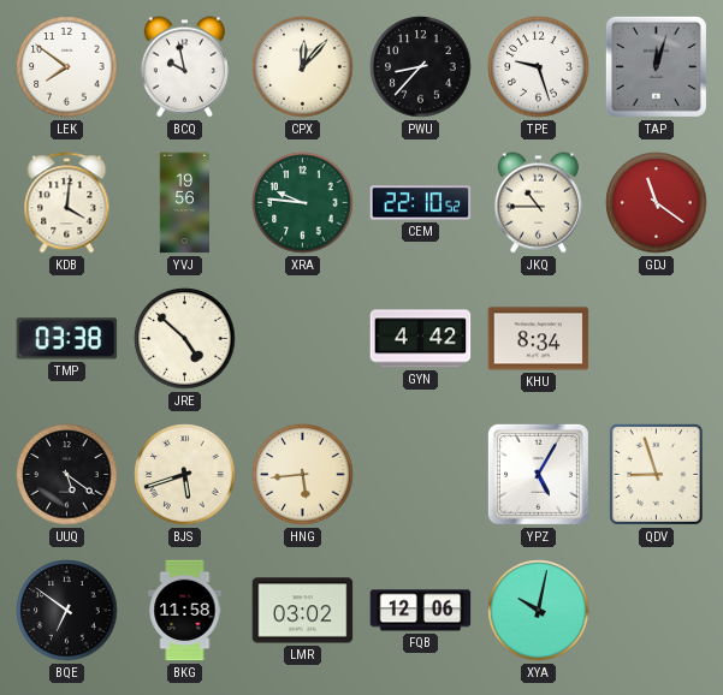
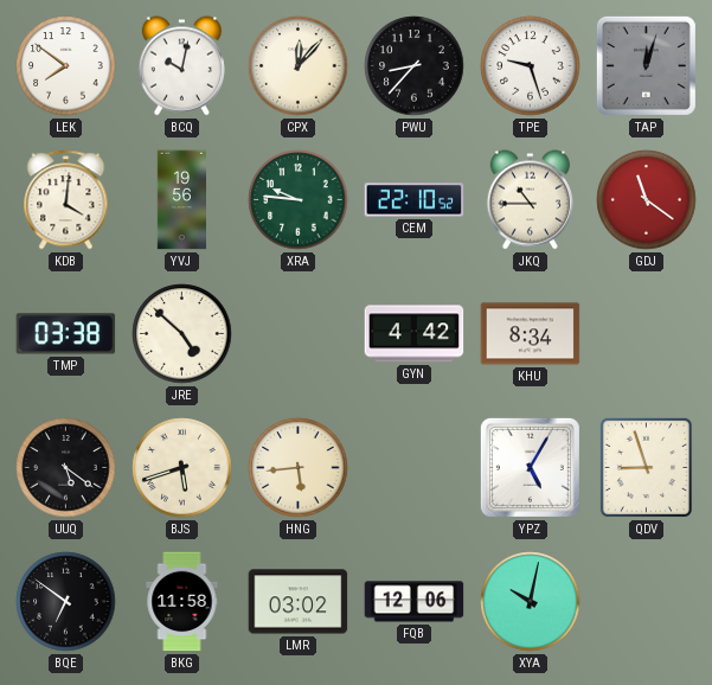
BCQ: 9:58 -> 10:02 (181, 66)
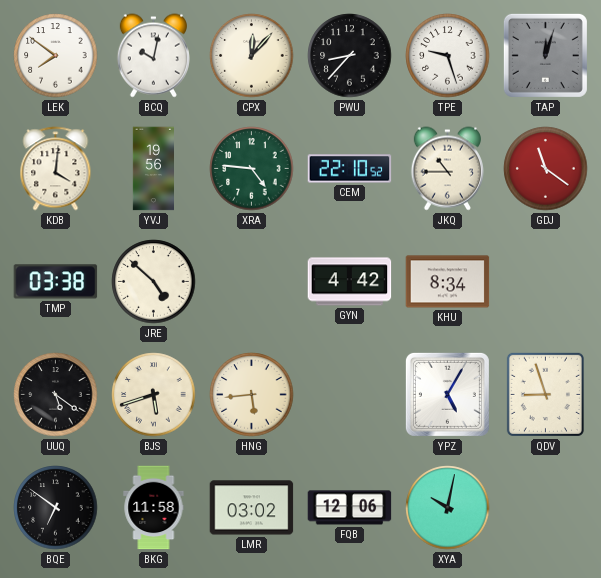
XRA: 9:46 -> 4:46 (252, 169)
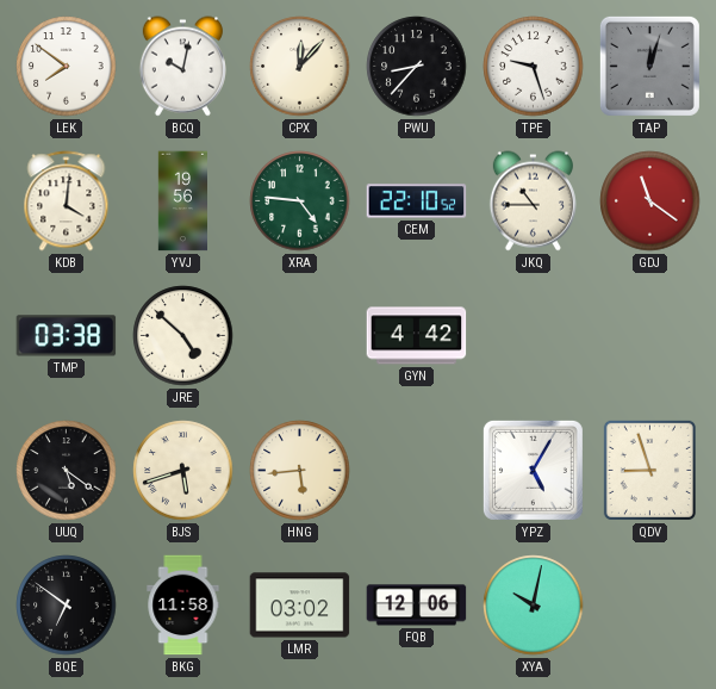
KHU: 8:34 -> none (448, 282)
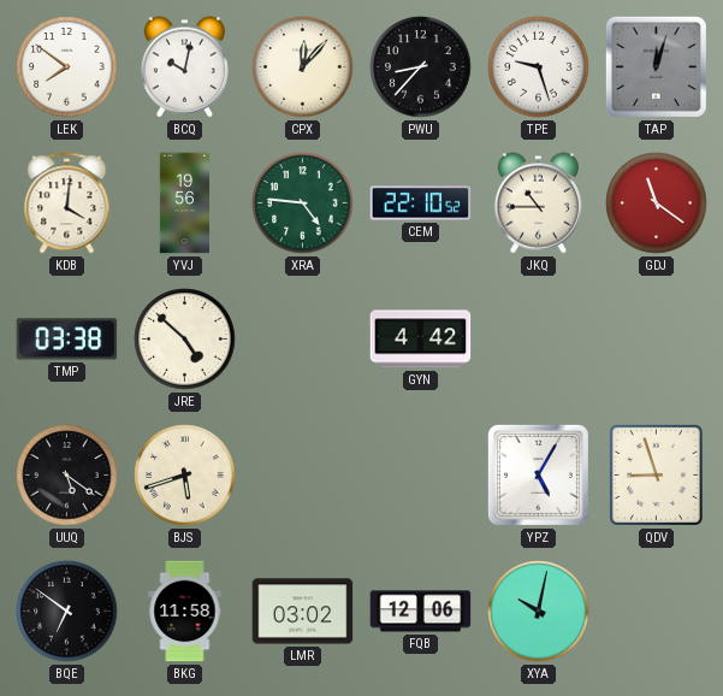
HNG: 5:44 -> none (300, 471)
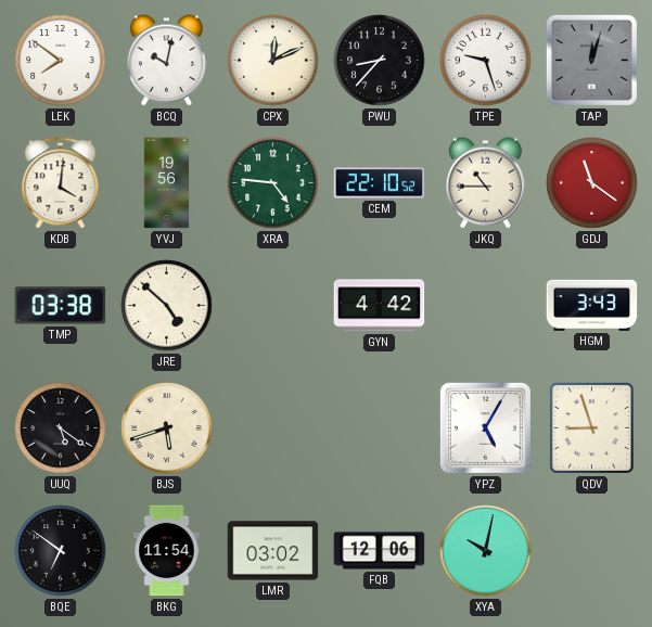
CPX: 12:07 -> 12:11 (273, 61)
HGM: none -> 3:43 (592, 305)
BKG: 11:58 -> 11:54 (167, 551)
